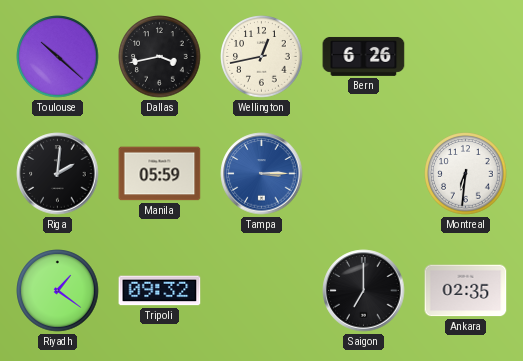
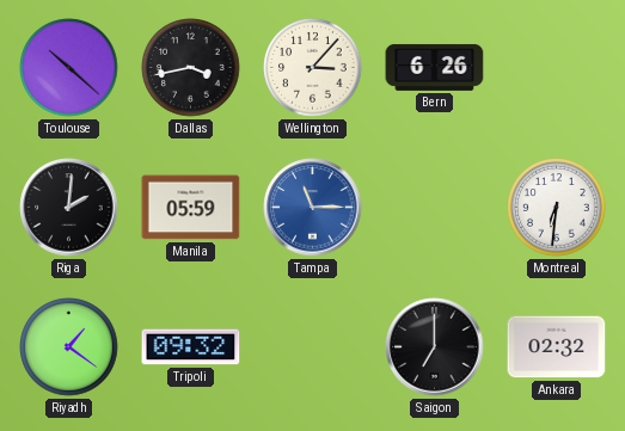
Wellington: 12:43 -> 3:07 (313, 68)
Tampa: 3:15 -> 11:15 (313, 208)
Ankara: 02:35 -> 02:32 (557, 347)
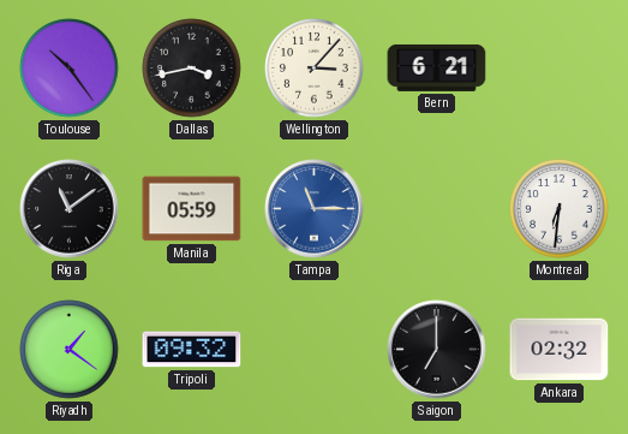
Toulouse: 10:22 -> 10:24 (70, 69)
Bern: 6:26 -> 6:21 (437, 67)
Riga: 2:01 -> 11:09 (70, 209)
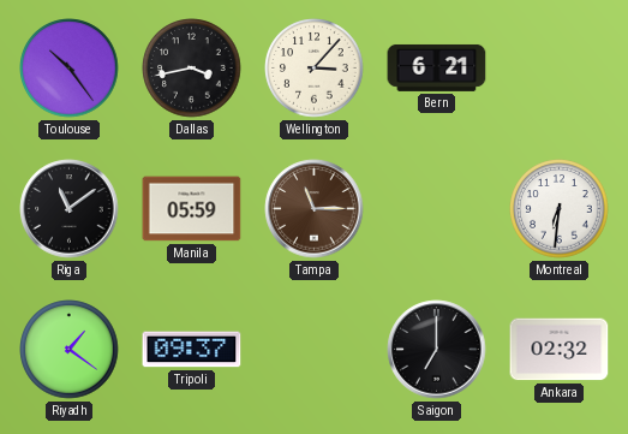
Tampa dial: blue -> brown (315, 209)
Tripoli: 09:32 -> 09:37 (192, 350)
